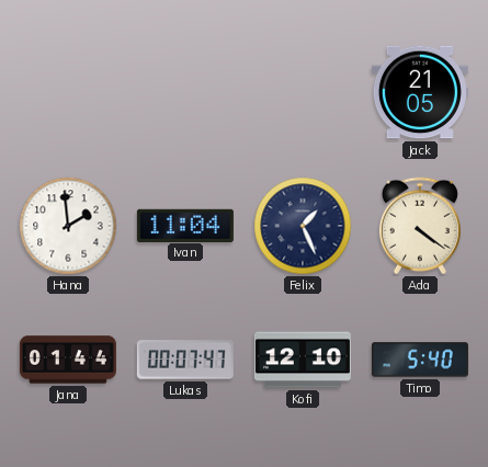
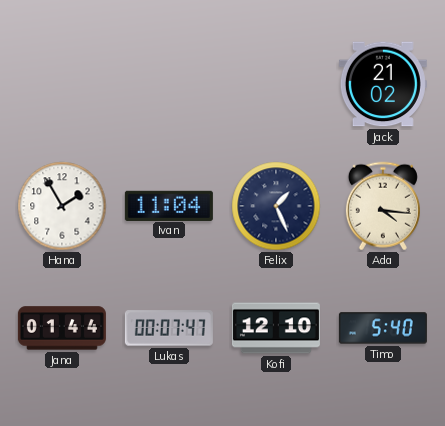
Jack: 21:05 -> 21:02 (383, 84)
Hana: 1:59 -> 1:55 (62, 206)
Ada: 4:21 -> 4:16 (383, 206)
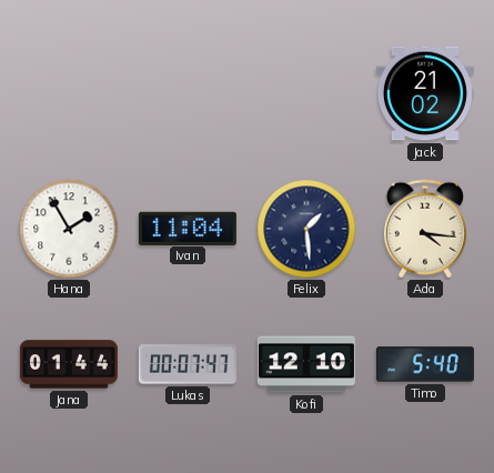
Felix: 1:26 -> 1:29 (306, 229)
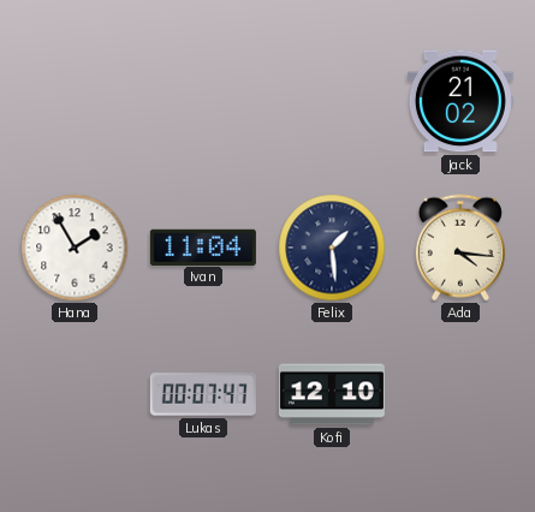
Jana: 01:44 -> none (69, 364)
Timo: 5:40 -> none (425, 364)
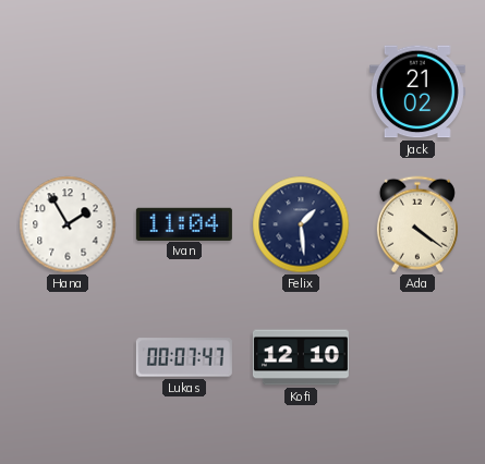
Ada: 4:16 -> 4:21 (417, 224)
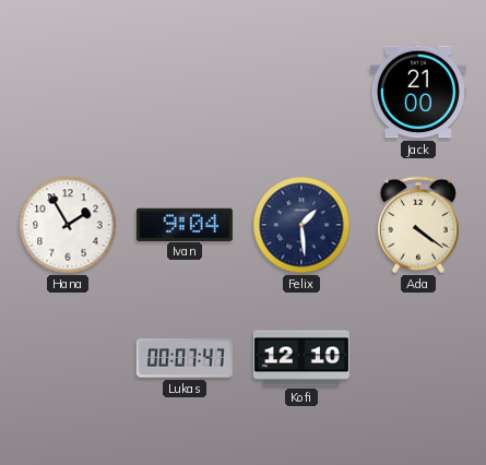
Jack: 21:02 -> 21:00 (418, 92)
Ivan: 11:04 -> 9:04 (185, 224)
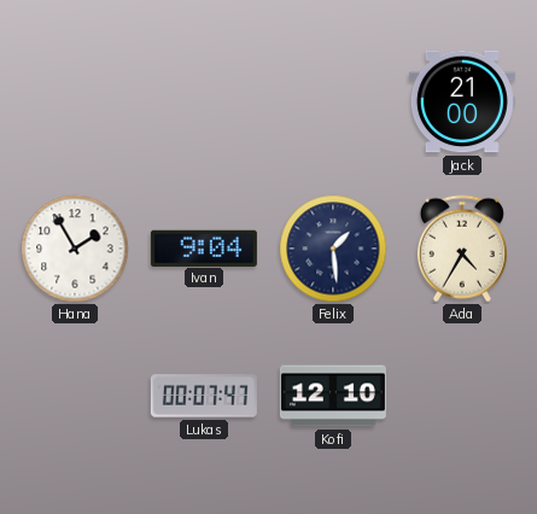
Ada: 4:21 -> 4:35 (462, 249)
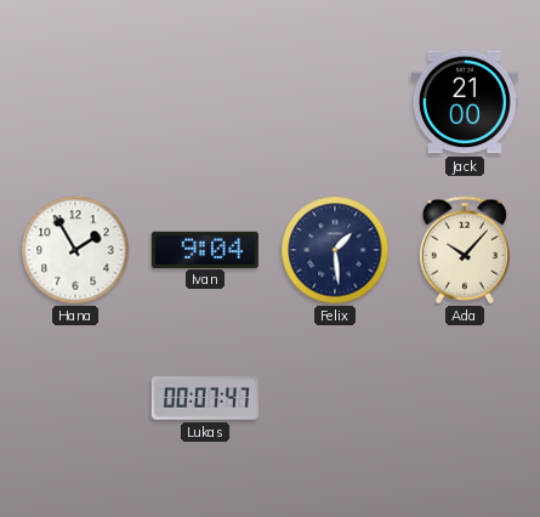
Ada: 4:35 -> 10:07 (465, 250)
Kofi: 12:10 -> none (333, 396)
